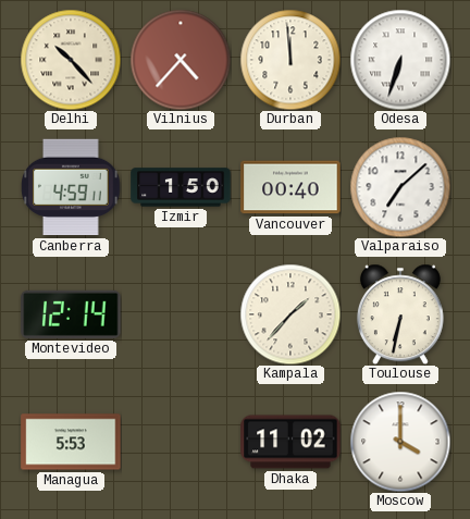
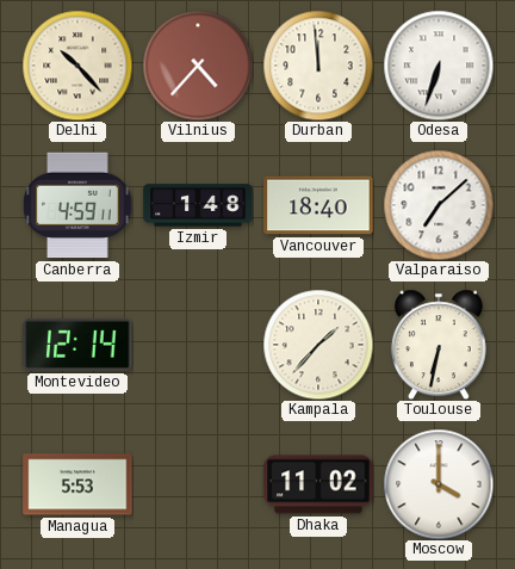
Izmir: 1:50 -> 1:48 (198, 205)
Vancouver: 00:40 -> 18:40 (318, 205)
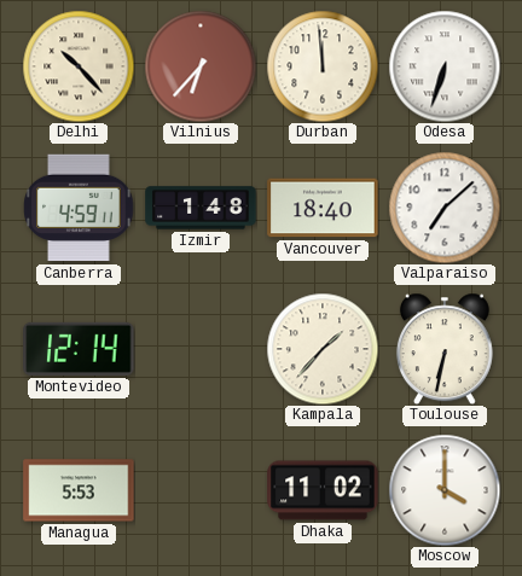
Vilnius: 4:37 -> 6:37 (201, 66)
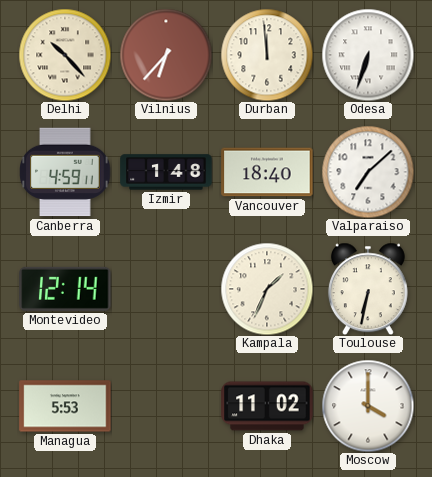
Kampala: 1:37 -> 1:34 (267, 289)
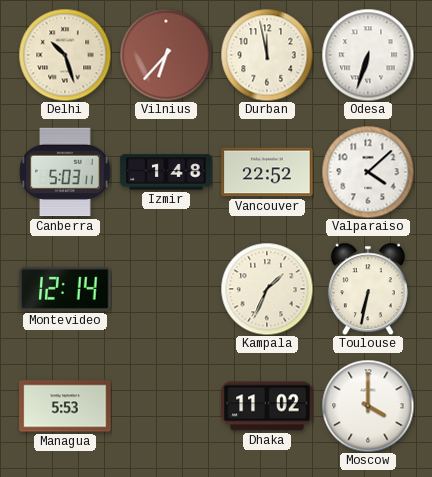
Delhi: 10:23 -> 10:27 (65, 55)
Durban: 11:59 -> 11:58 (267, 55)
Canberra: 4:59 -> 5:03 (65, 172)
Vancouver: 18:40 -> 22:52 (267, 172)
Valparaiso: 7:08 -> 4:08 (368, 172)
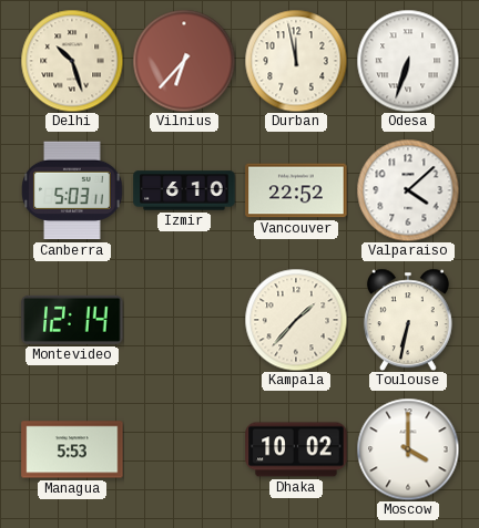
Izmir: 1:48 -> 6:10 (184, 190)
Kampala: 1:34 -> 1:37 (296, 320)
Dhaka: 11:02 -> 10:02 (296, 449)
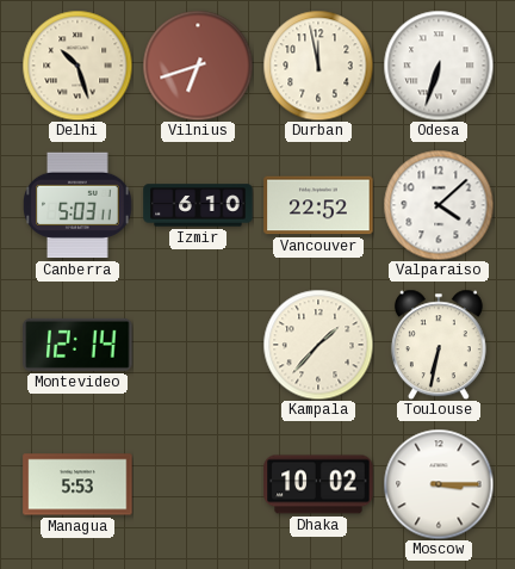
Vilnius: 6:37 -> 6:42 (198, 66)
Moscow: 4:00 -> 3:15 (439, 484)
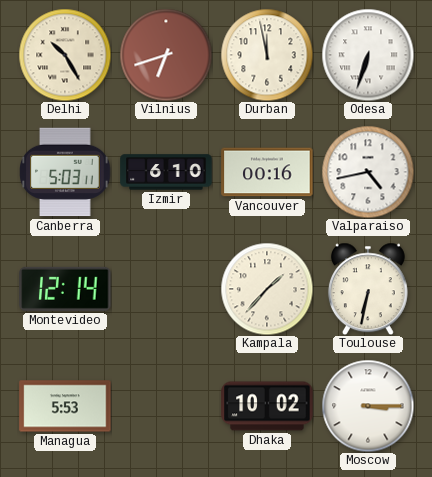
Delhi: 10:27 -> 10:25 (65, 55)
Vancouver: 22:52 -> 00:16 (267, 172)
Valparaiso: 4:08 -> 4:43 (368, 172)
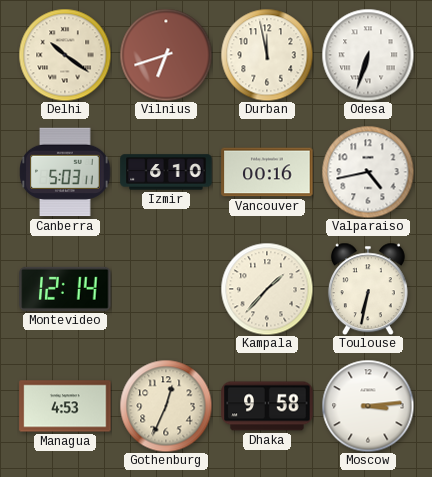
Delhi: 10:25 -> 10:21 (65, 55)
Managua: 5:53 -> 4:53 (65, 406)
Gothenburg: none -> 12:34 (166, 406)
Dhaka: 10:02 -> 9:58 (267, 406)
Moscow: 3:15 -> 3:14 (368, 406)
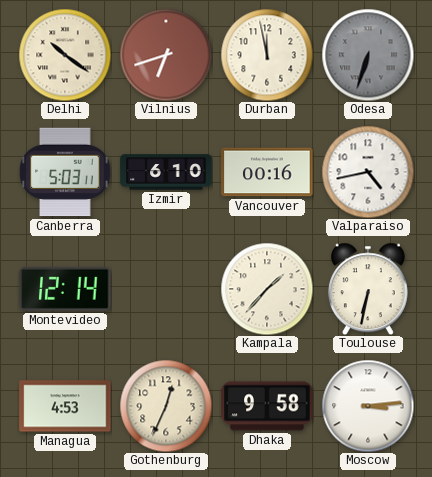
Odesa dial: white -> grey (368, 55)
